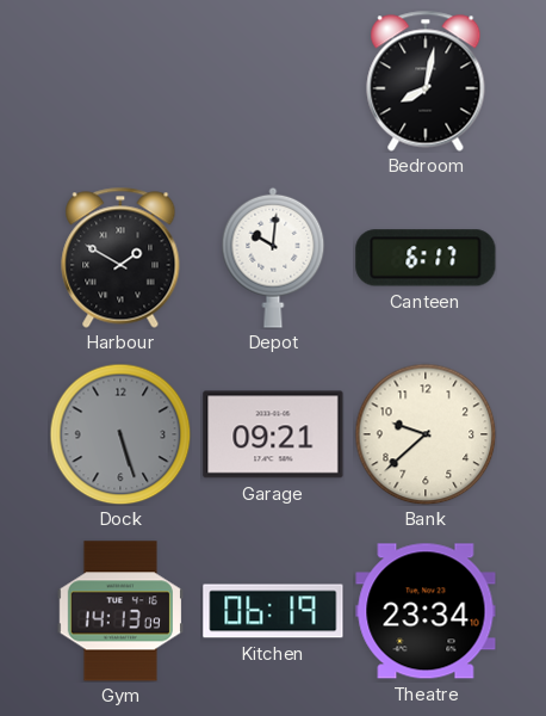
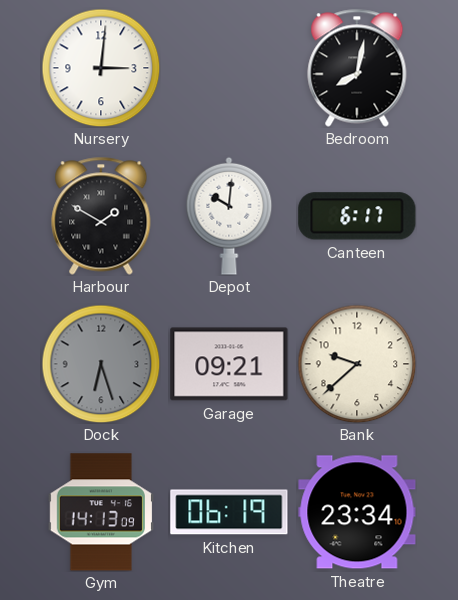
Nursery: none -> 3:01 (101, 68)
Dock: 5:27 -> 6:27 (101, 364)
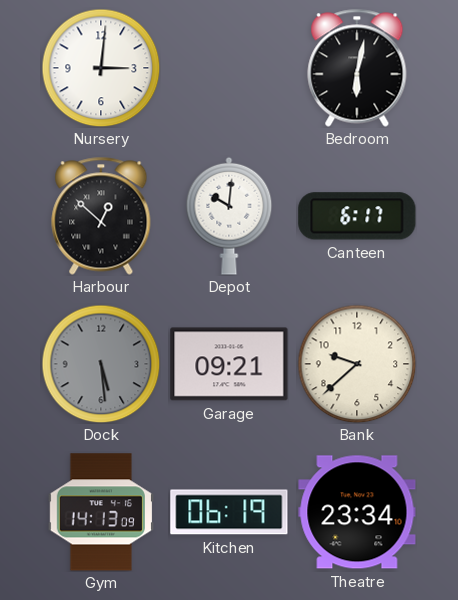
Bedroom: 8:02 -> 6:02 (357, 68)
Harbour: 1:50 -> 12:52 (101, 216)
Dock: 6:27 -> 5:29 (101, 364)
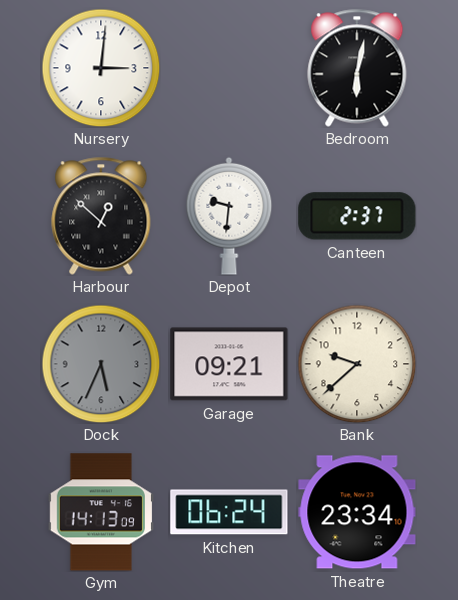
Depot: 10:01 -> 9:31 (229, 216)
Canteen: 6:17 -> 2:37 (357, 216)
Dock: 5:29 -> 5:34 (101, 364)
Kitchen: 06:19 -> 06:24 (229, 512)
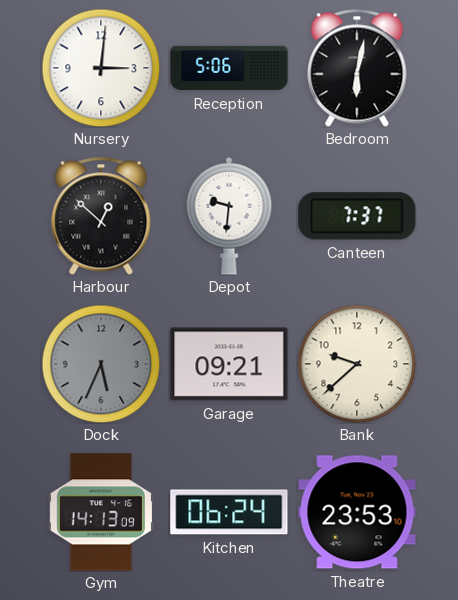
Reception: none -> 5:06 (229, 68)
Canteen: 2:37 -> 7:37 (357, 216)
Theatre: 23:34 -> 23:53 (357, 512)
